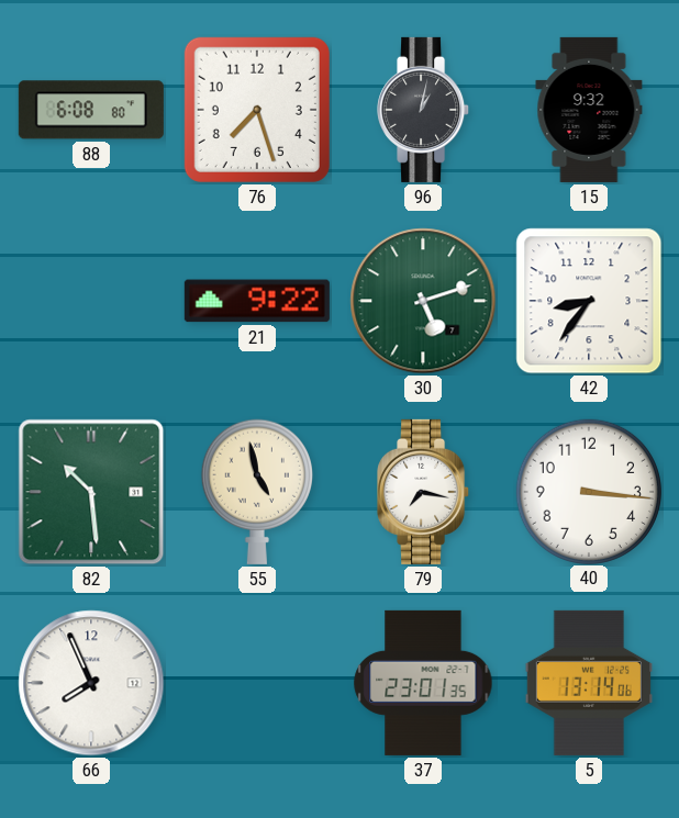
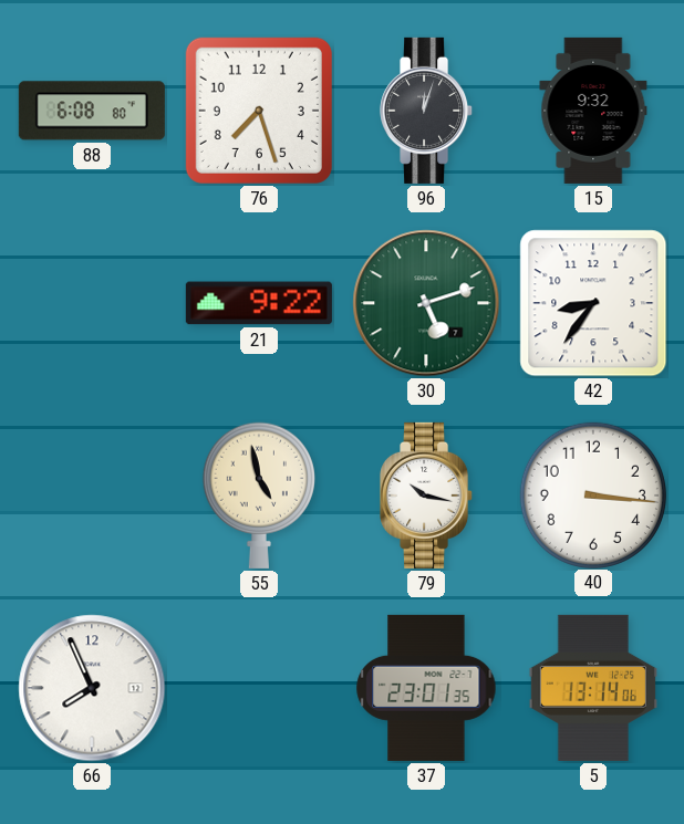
96: 1:02 -> 12:03 (427, 111)
82: 10:29 -> none (91, 492)
79: 7:17 -> 10:17 (427, 496)
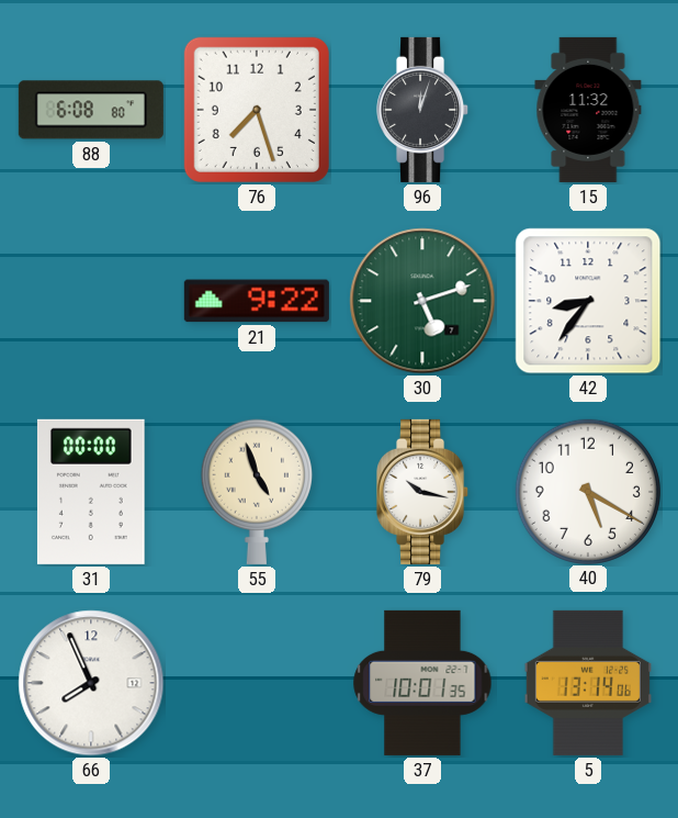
15: 9:32 -> 11:32 (588, 110)
31: none -> 00:00 (91, 492)
55: 4:58 -> 4:57 (257, 492)
40: 3:16 -> 5:20 (587, 491)
37: 23:01 -> 10:01 (422, 683)
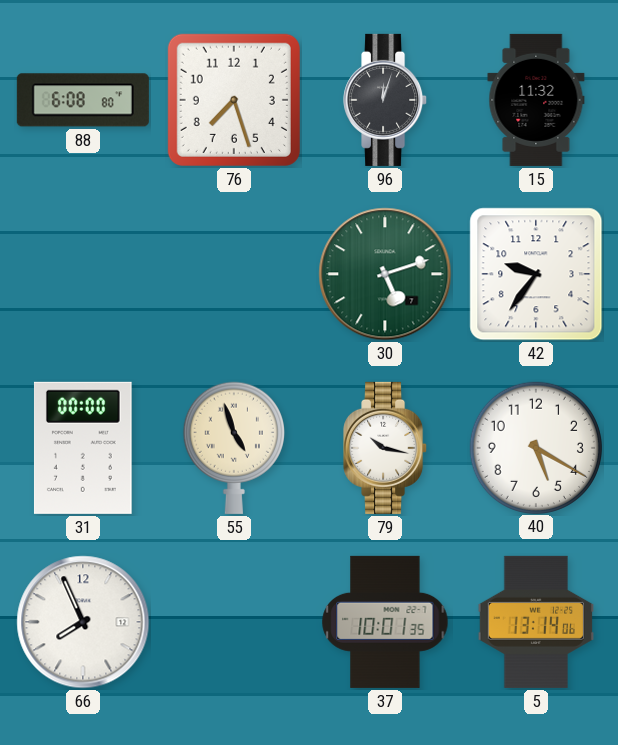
21: 9:22 -> none (257, 301)
42: 8:36 -> 9:36 (536, 274)
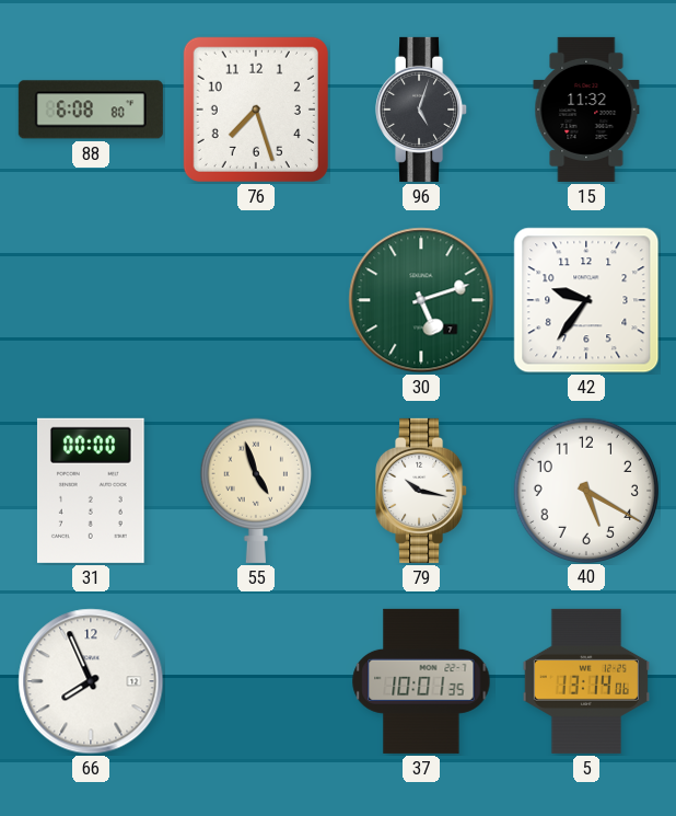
96: 12:03 -> 5:03 (422, 110)
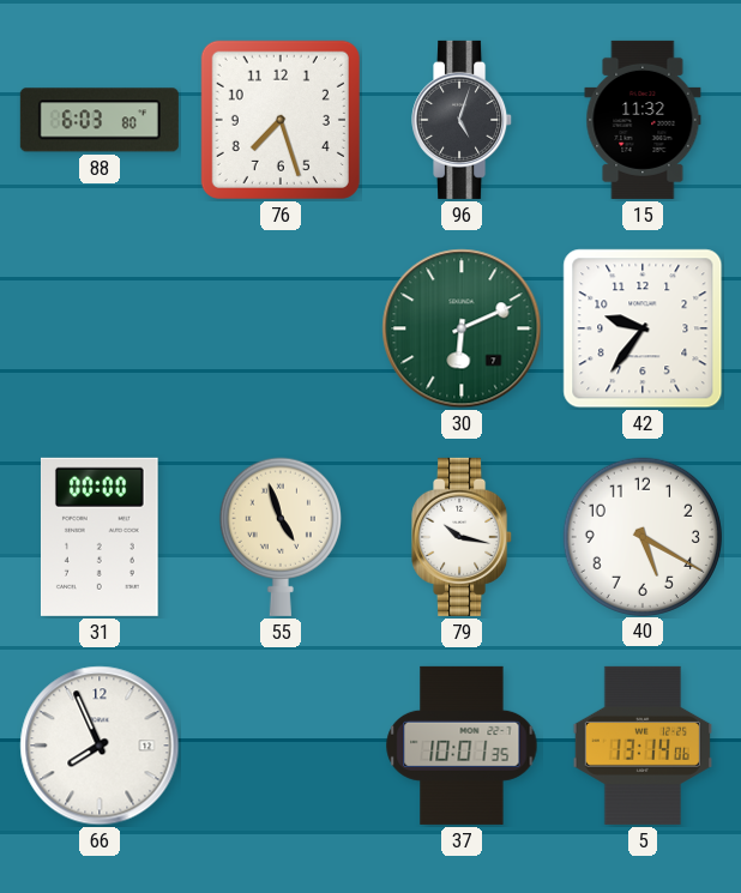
88: 6:08 -> 6:03 (100, 120)
30: 5:12 -> 6:11 (462, 328)
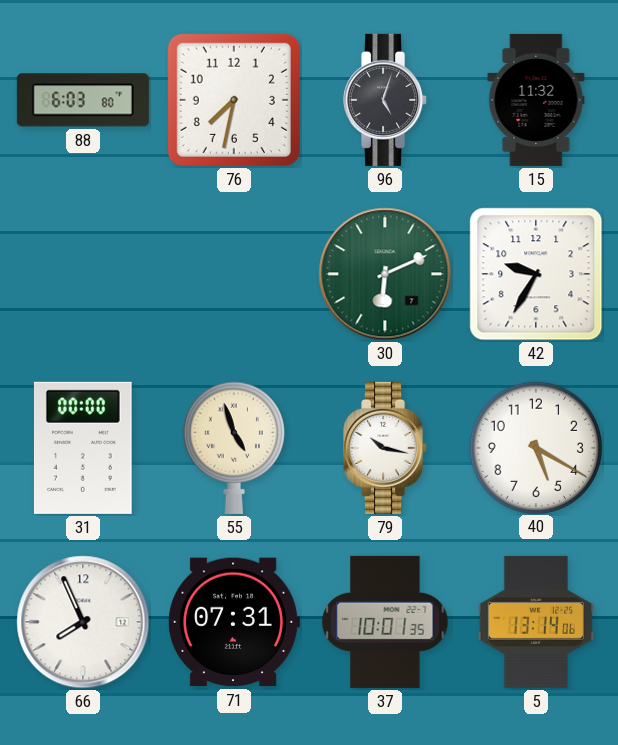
76: 7:27 -> 7:32 (234, 100)
42: 9:36 -> 9:35 (536, 274)
71: none -> 07:31 (234, 622)
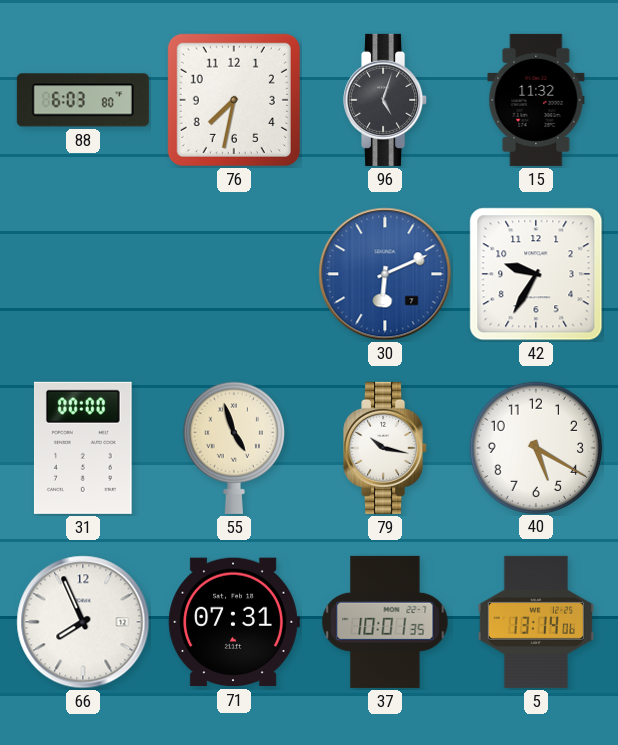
30 dial: green -> blue (385, 274)
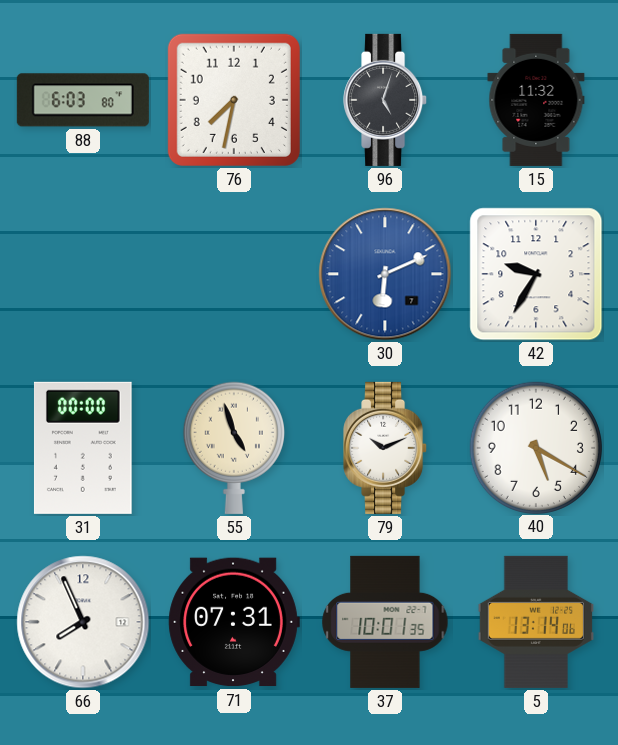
79: 10:17 -> 10:11 (386, 448)
